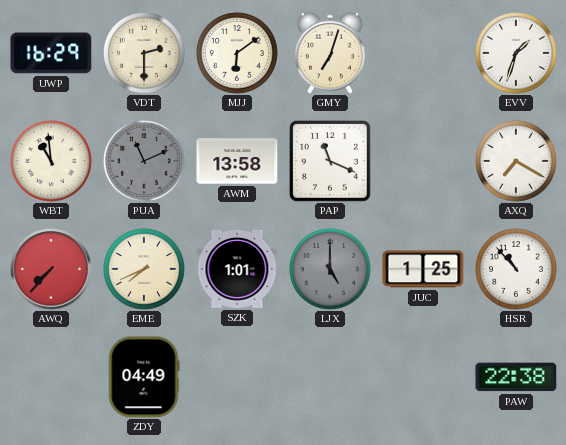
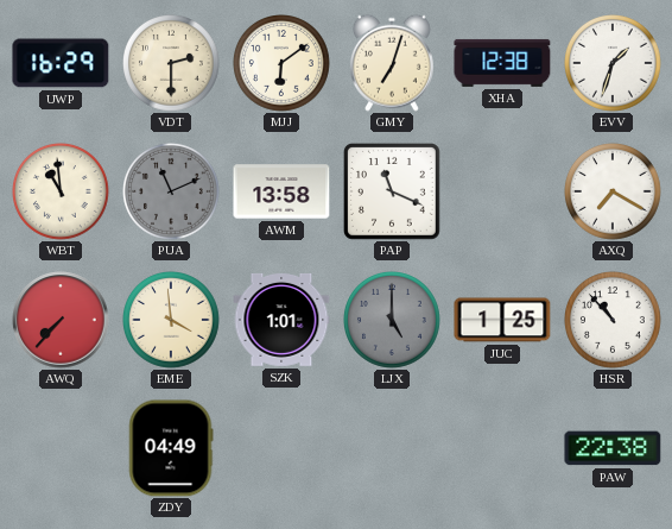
XHA: none -> 12:38 (502, 63)
EME: 7:41 -> 3:59 (172, 321)
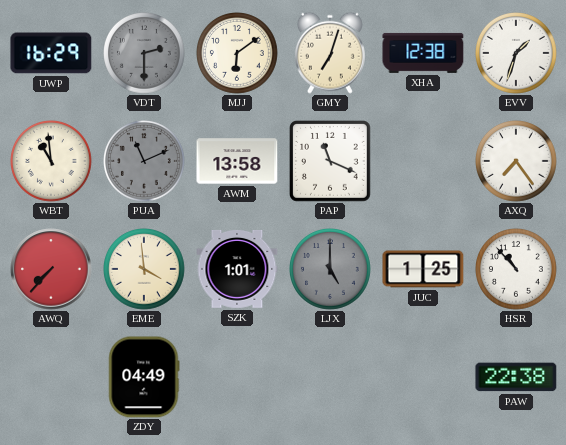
VDT dial: cream -> grey (145, 54)
AXQ: 7:20 -> 7:24 (517, 162)
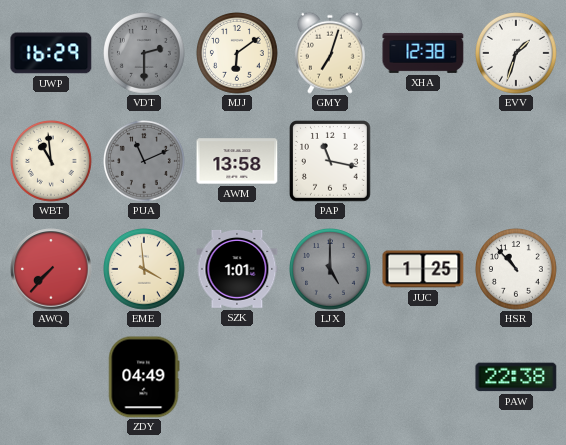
PAP: 11:19 -> 11:17 (331, 162)
AXQ: 7:24 -> none (517, 162)
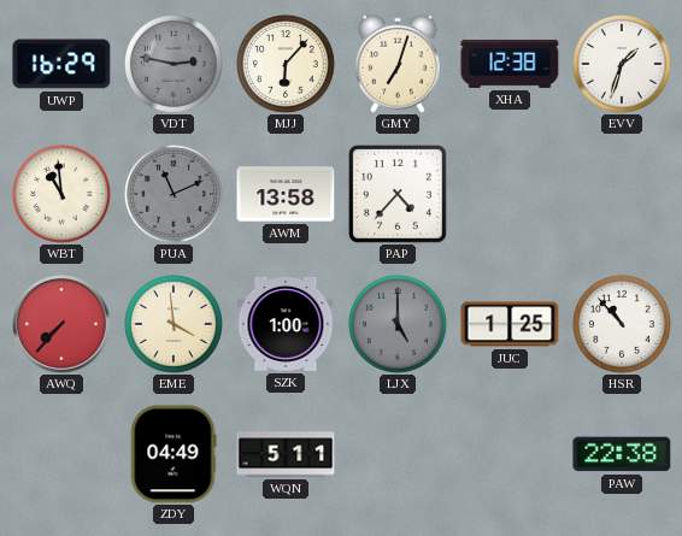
VDT: 2:30 -> 2:47 (175, 65)
MJJ: 6:09 -> 6:07 (287, 65)
PAP: 11:17 -> 4:37 (399, 195)
SZK: 1:01 -> 1:00 (286, 324)
WQN: none -> 5:11 (286, 454)
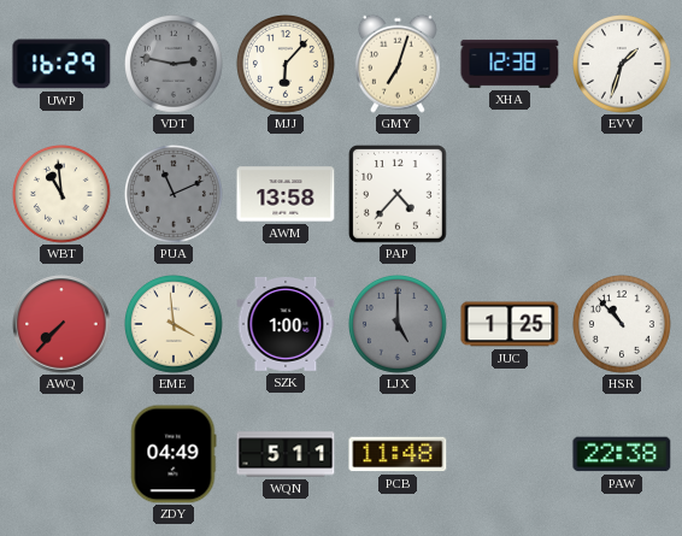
PCB: none -> 11:48 (398, 454)
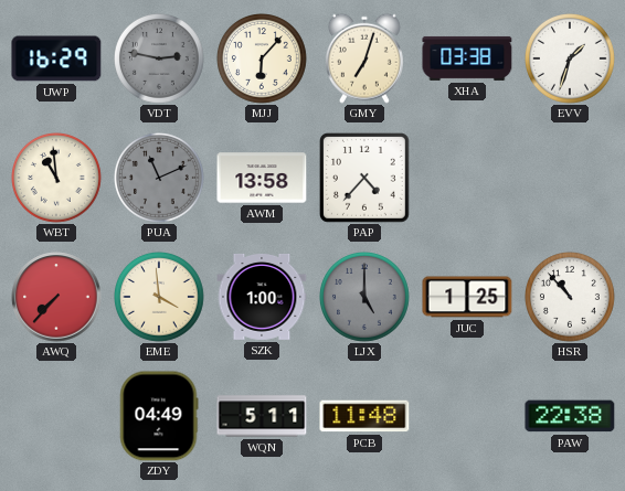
XHA: 12:38 -> 03:38 (467, 58)
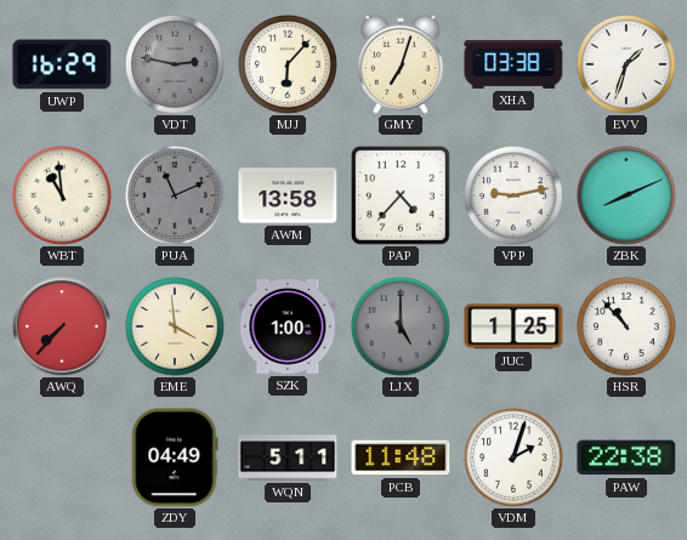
VPP: none -> 9:13 (515, 197)
ZBK: none -> 8:11 (628, 197)
VDM: none -> 2:03 (515, 459)
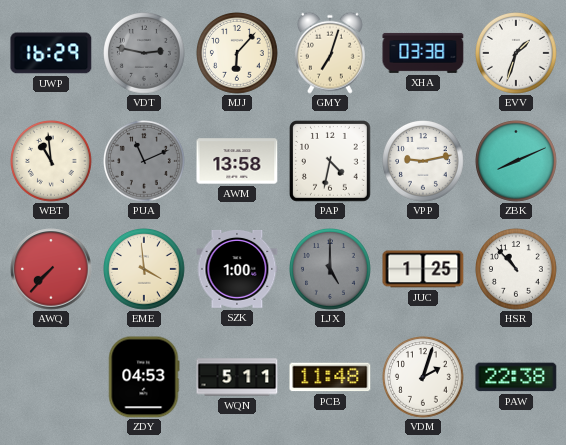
PAP: 4:37 -> 4:32 (331, 162)
ZDY: 04:49 -> 04:53 (144, 377)
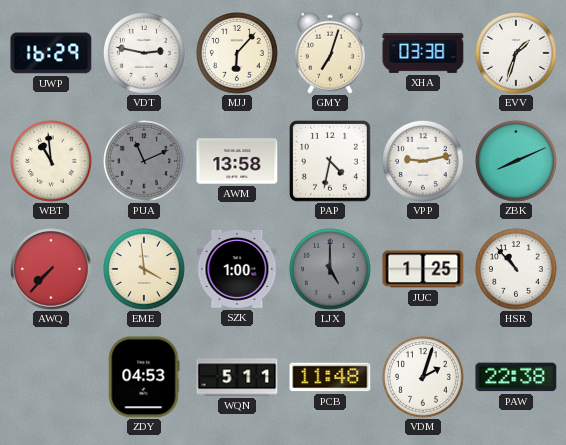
VDT dial: grey -> white (145, 54)
